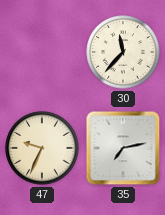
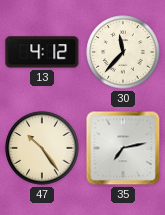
13: none -> 4:12 (42, 52)
47: 9:34 -> 10:24 (42, 148)
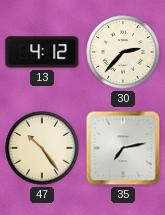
30: 11:37 -> 2:37 (123, 52)
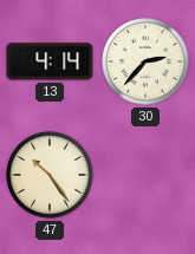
13: 4:12 -> 4:14 (50, 61)
35: 7:13 -> none (123, 148)
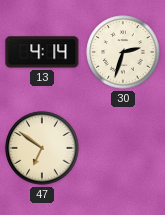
30: 2:37 -> 2:33 (123, 52)
47: 10:24 -> 6:51 (42, 148)
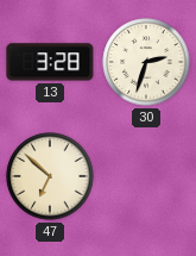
13: 4:14 -> 3:28 (50, 62)
47: 6:51 -> 6:52 (50, 176)
